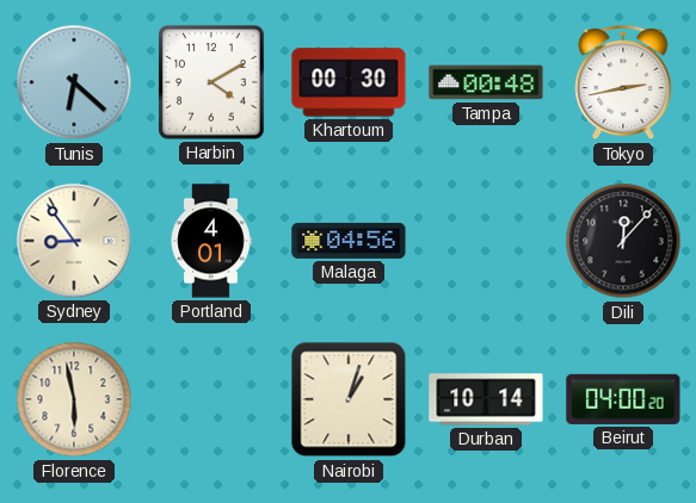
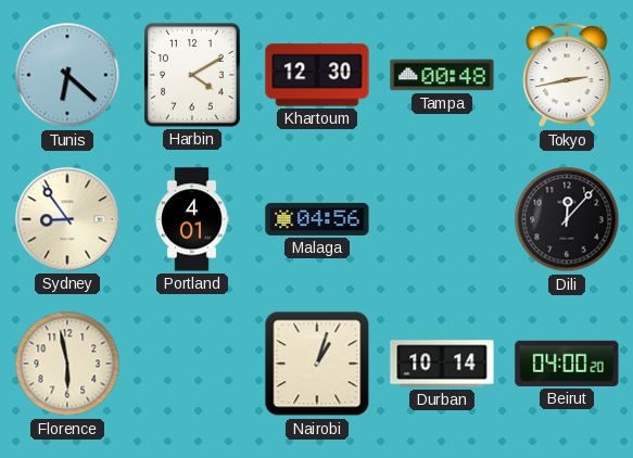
Khartoum: 00:30 -> 12:30 (317, 75)
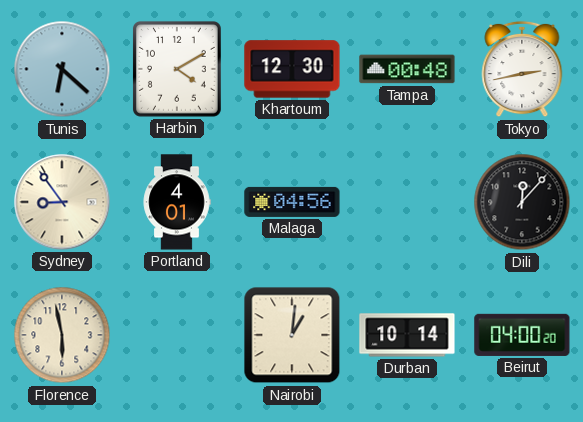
Nairobi: 1:03 -> 1:01 (292, 335)
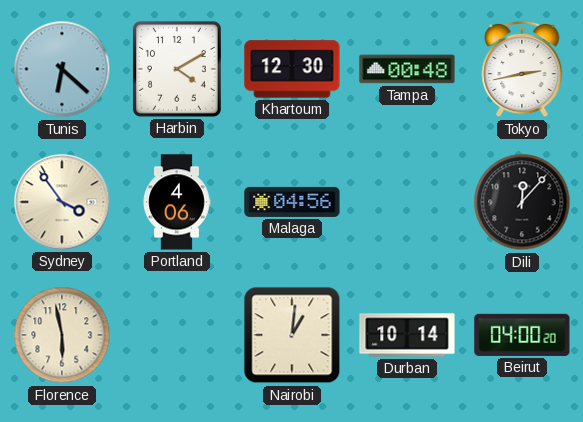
Sydney: 8:54 -> 3:54 (62, 202)
Portland: 4:01 -> 4:06 (177, 202)
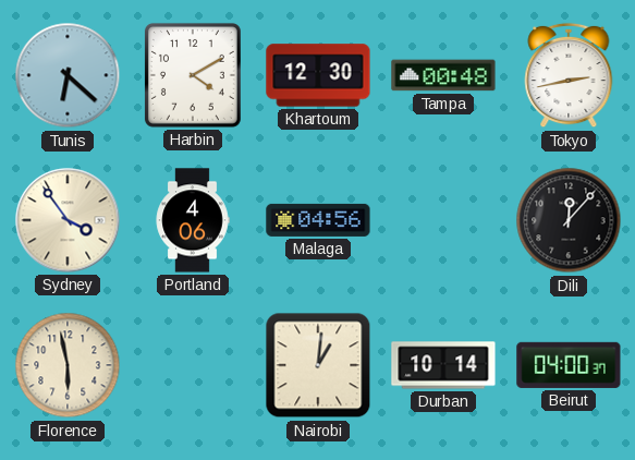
Beirut: 04:00:20 -> 04:00:37 (569, 365)
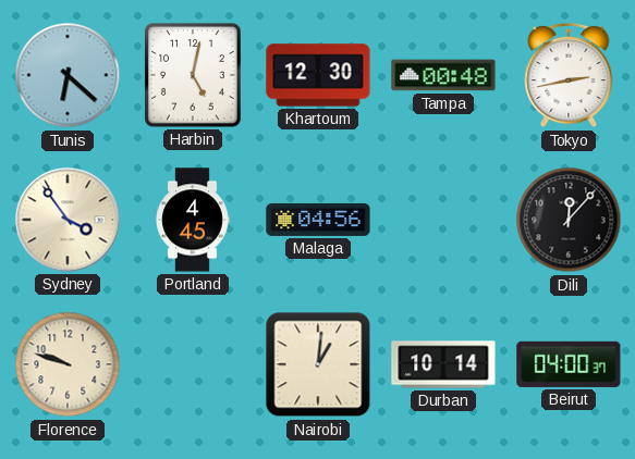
Harbin: 4:10 -> 5:02 (193, 75)
Portland: 4:06 -> 4:45 (193, 220)
Florence: 5:58 -> 9:48 (68, 364)
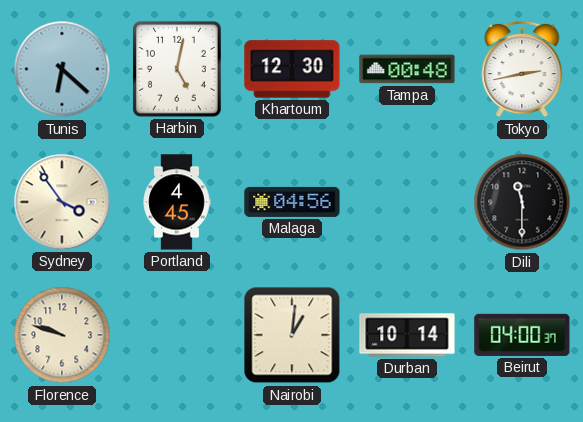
Dili: 12:07 -> 11:30 (522, 202)
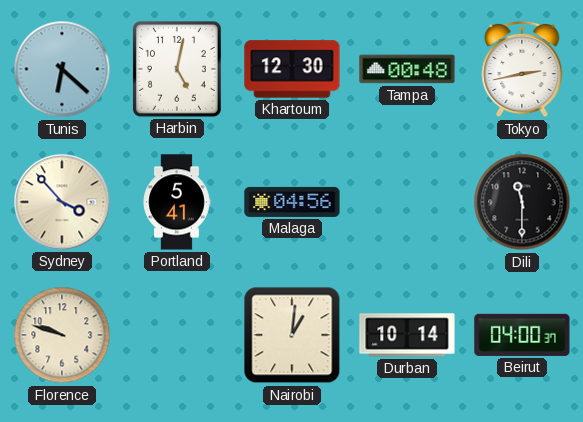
Sydney: 3:54 -> 3:53 (62, 202)
Portland: 4:45 -> 5:41 (177, 202)
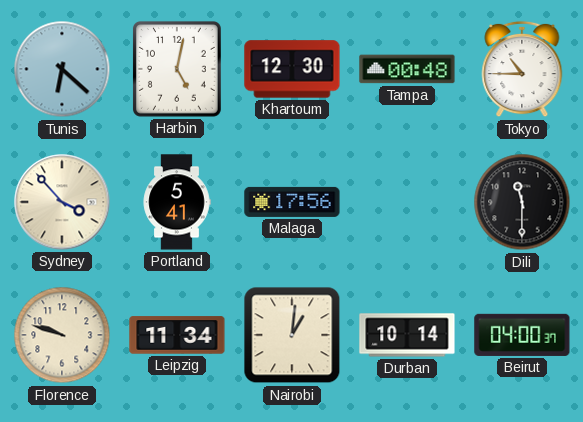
Tokyo: 2:43 -> 10:45 (522, 69)
Malaga: 04:56 -> 17:56 (292, 202)
Leipzig: none -> 11:34 (177, 335)
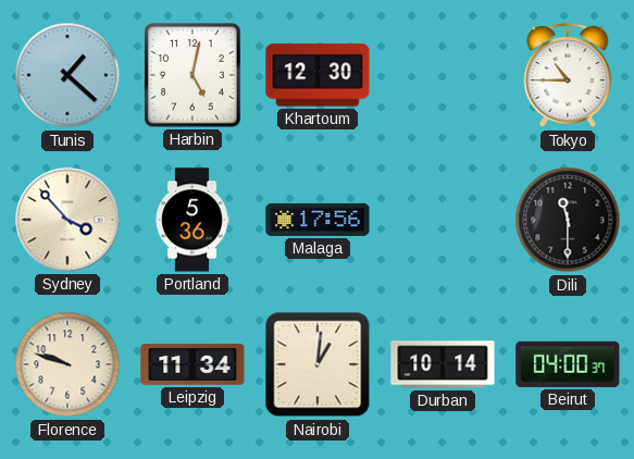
Tunis: 6:22 -> 1:22 (67, 75)
Tampa: 00:48 -> none (407, 69)
Portland: 5:41 -> 5:36 (192, 220)
